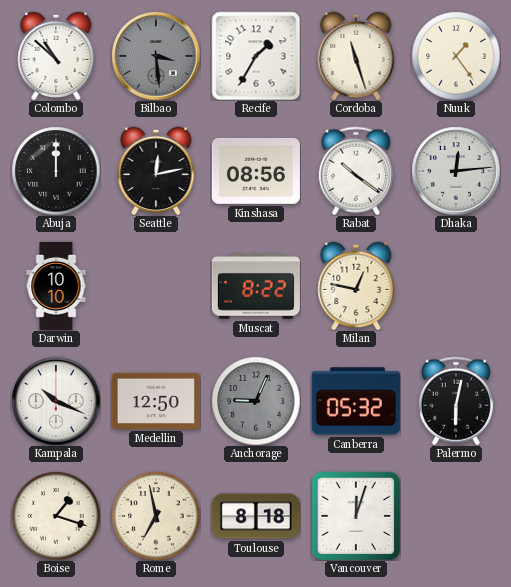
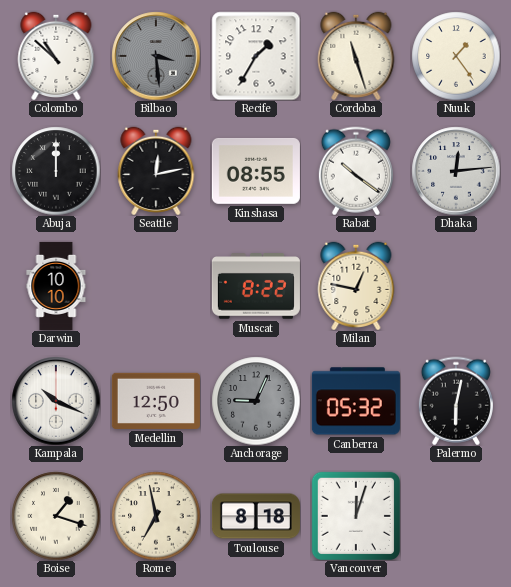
Kinshasa: 08:56 -> 08:55 (256, 171)
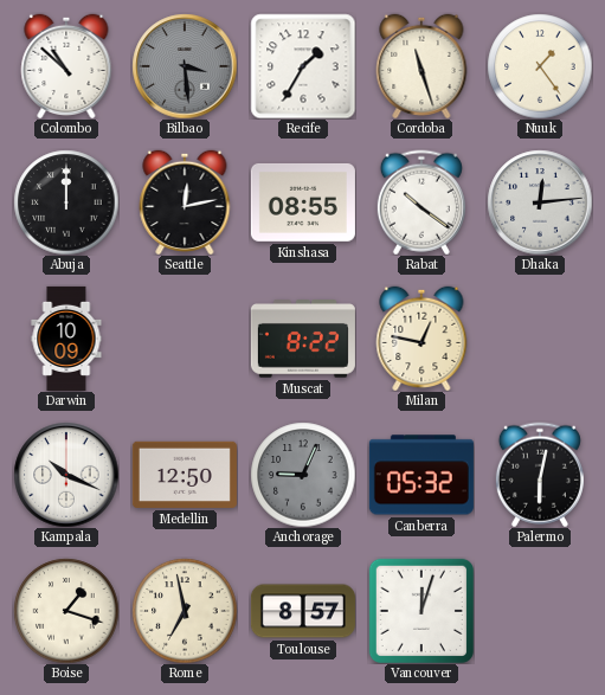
Darwin: 10:10 -> 10:09 (66, 339)
Toulouse: 8:18 -> 8:57 (303, 611)
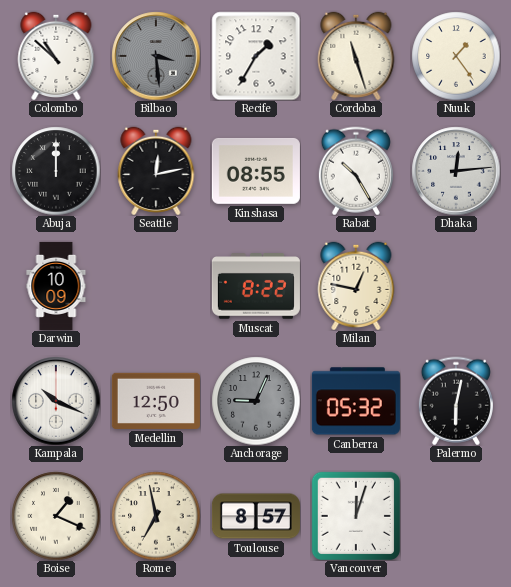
Rabat: 10:21 -> 10:25 (356, 171)
Boise: 1:18 -> 1:19 (56, 516)
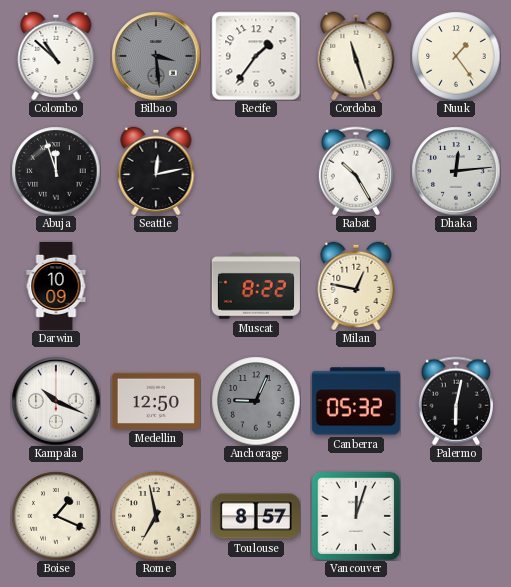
Recife: 1:35 -> 1:36 (256, 56)
Abuja: 12:00 -> 11:57 (56, 171)
Kinshasa: 08:55 -> none (256, 171)
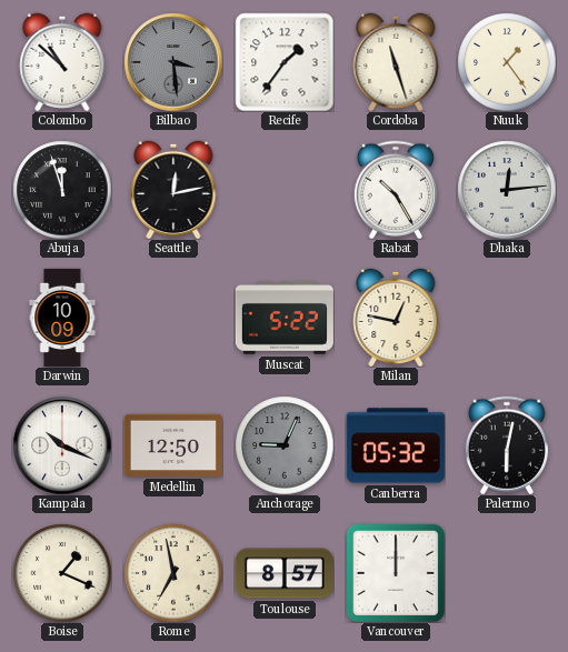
Muscat: 8:22 -> 5:22 (285, 318)
Vancouver: 12:03 -> 12:00 (396, 573)
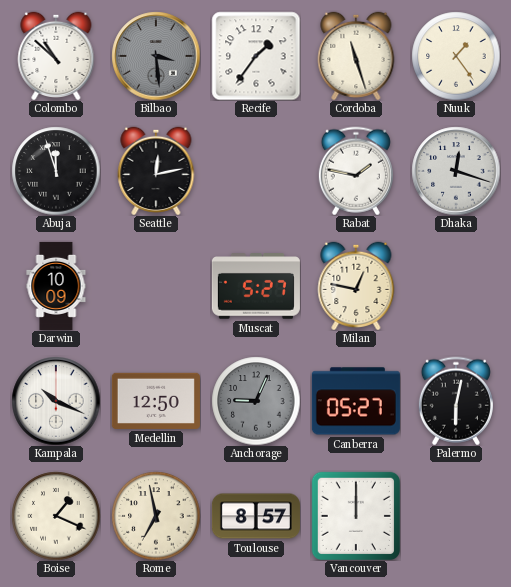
Rabat: 10:25 -> 1:47 (356, 171)
Dhaka: 12:14 -> 12:18 (456, 171)
Muscat: 5:22 -> 5:27 (256, 286)
Canberra: 05:32 -> 05:27 (356, 401)
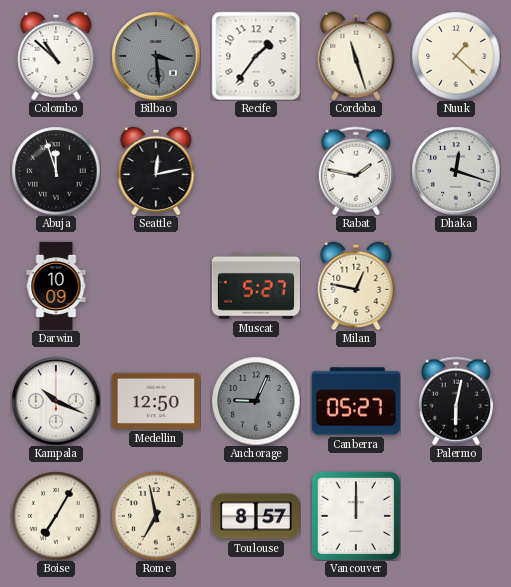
Nuuk: 1:24 -> 1:22 (456, 56)
Boise: 1:19 -> 7:05 (56, 516)
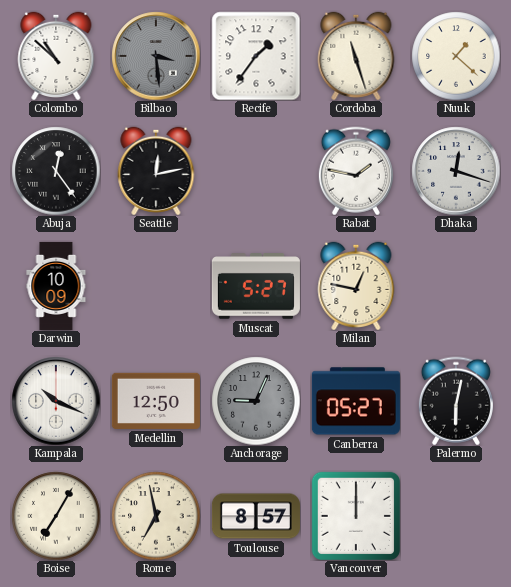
Abuja: 11:57 -> 12:24 (56, 171)
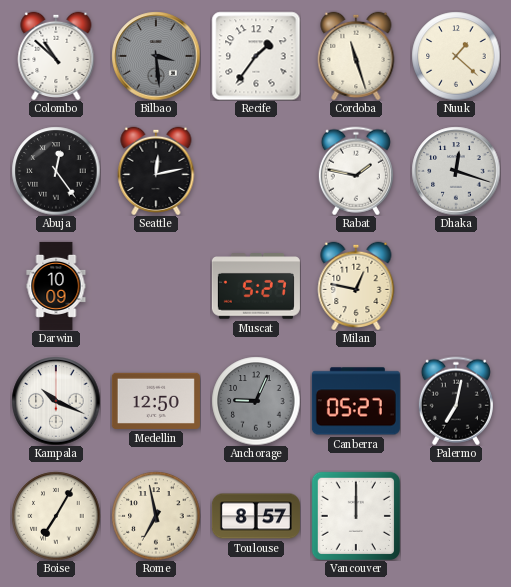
Palermo: 6:02 -> 7:02 (456, 401)
